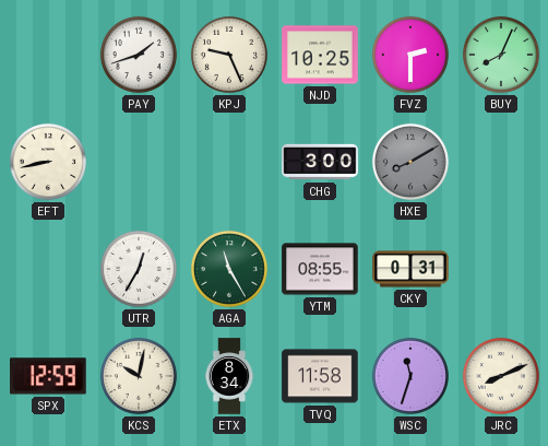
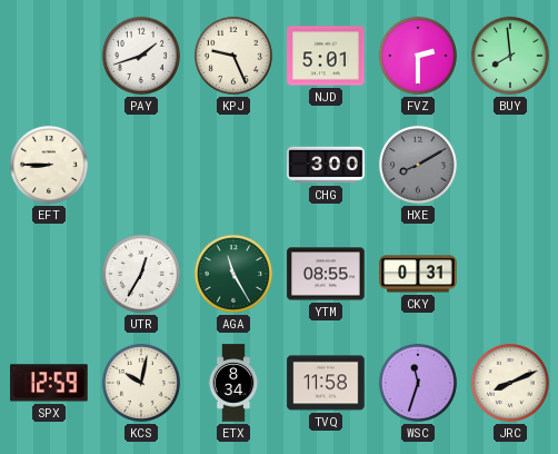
NJD: 10:25 -> 5:01 (326, 56)
BUY: 8:04 -> 7:59 (510, 56)
EFT: 8:43 -> 8:45 (49, 165)
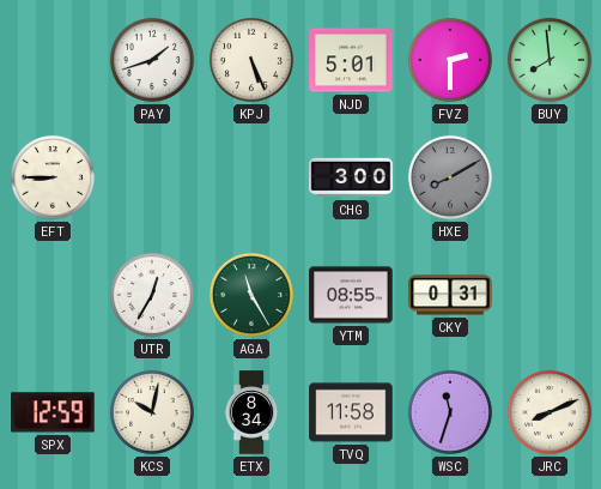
KPJ: 9:26 -> 5:26 (251, 60)
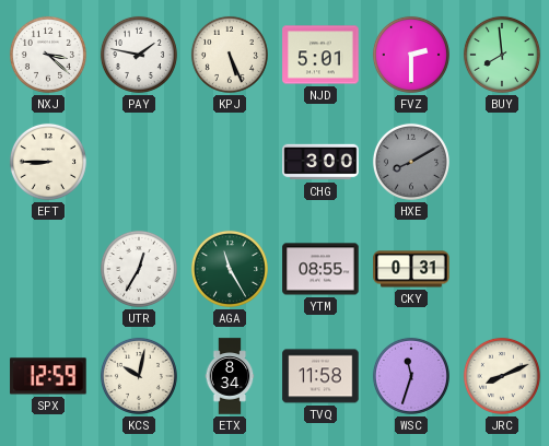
NXJ: none -> 3:22 (48, 55)
PAY: 1:42 -> 1:47 (139, 55)
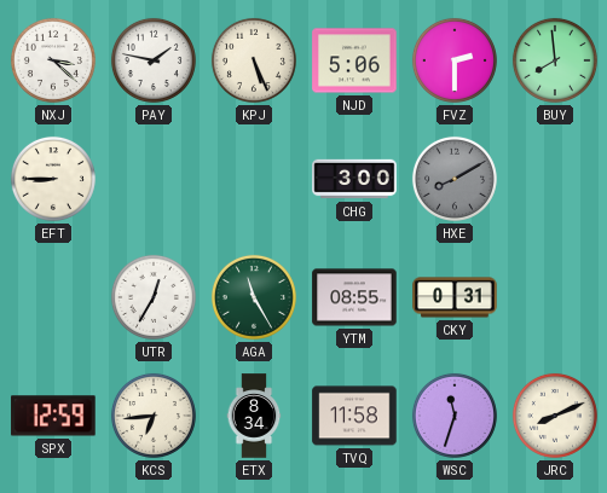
NJD: 5:01 -> 5:06 (354, 60)
KCS: 10:02 -> 6:44 (154, 416)
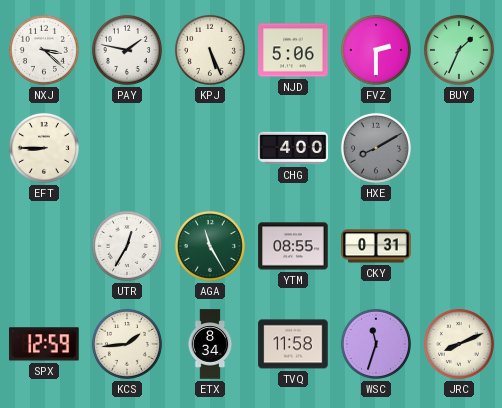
BUY: 7:59 -> 1:34 (459, 50)
CHG: 3:00 -> 4:00 (293, 148)
KCS: 6:44 -> 1:44 (127, 344)
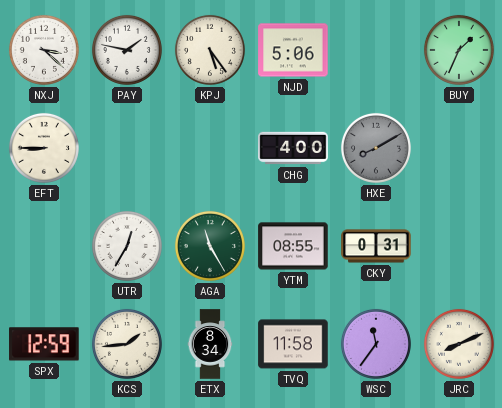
KPJ: 5:26 -> 5:24 (210, 50)
FVZ: 2:30 -> none (376, 50)
WSC: 11:33 -> 11:36 (376, 344)
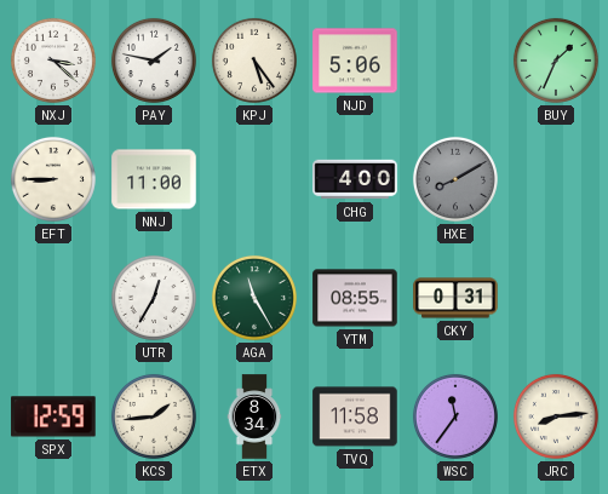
NNJ: none -> 11:00 (154, 179)
JRC: 8:11 -> 8:14 (556, 417)
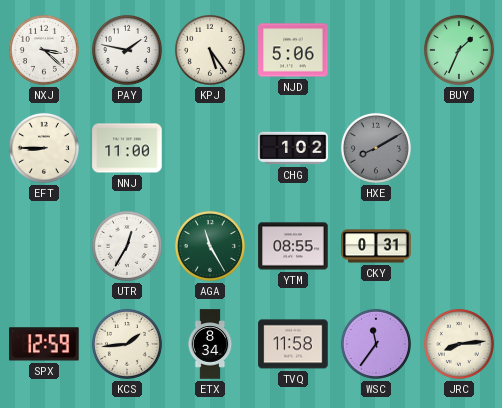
CHG: 4:00 -> 1:02 (293, 148)
